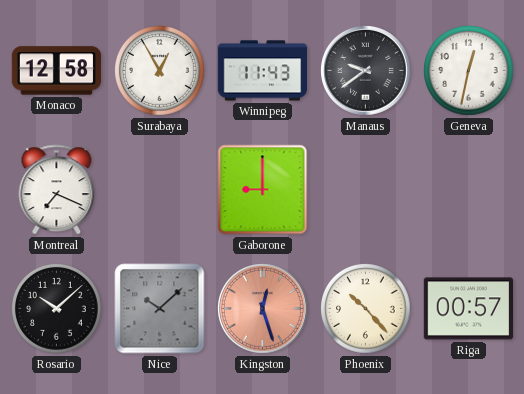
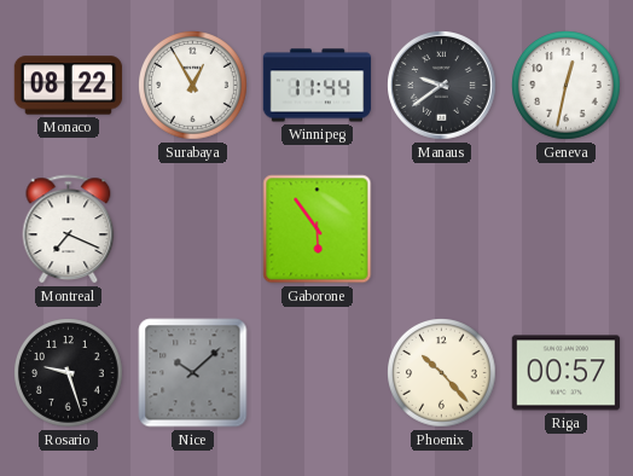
Monaco: 12:58 -> 08:22 (69, 86)
Winnipeg: 11:43 -> 11:44 (318, 86)
Gaborone: 9:00 -> 5:54 (318, 230)
Rosario: 10:08 -> 9:27 (69, 373)
Kingston: 12:27 -> none (263, 309)
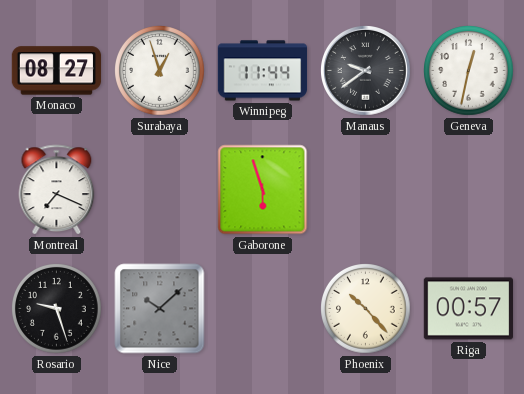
Monaco: 08:22 -> 08:27 (57, 71)
Surabaya: 12:55 -> 12:57 (160, 71)
Gaborone: 5:54 -> 5:57 (263, 190)
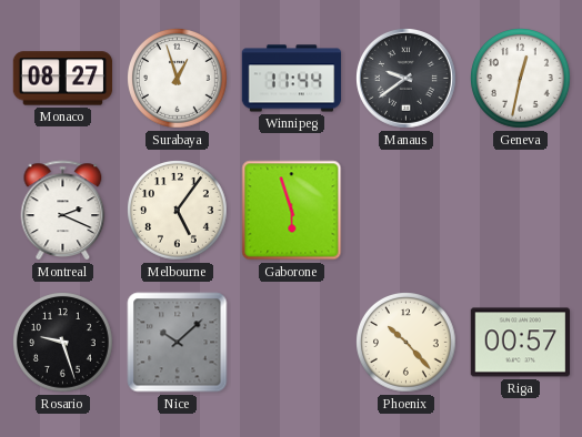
Montreal: 7:19 -> 2:19 (63, 211)
Melbourne: none -> 5:06 (178, 211)
